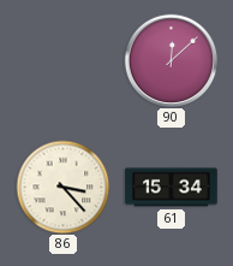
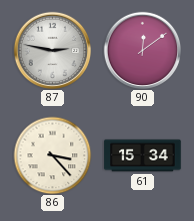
87: none -> 2:47 (52, 50)
90: 12:08 -> 12:09 (142, 50)
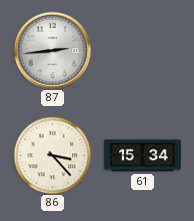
87: 2:47 -> 2:44 (52, 50)
90: 12:09 -> none (142, 50)
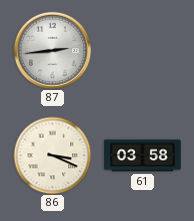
86: 3:23 -> 3:19 (52, 155)
61: 15:34 -> 03:58 (143, 156)
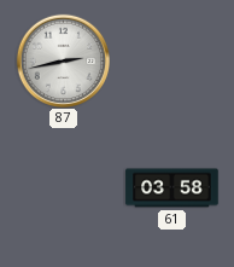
87: 2:44 -> 2:43 (63, 60)
86: 3:19 -> none (52, 155)
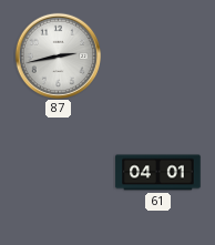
61: 03:58 -> 04:01 (158, 173)
